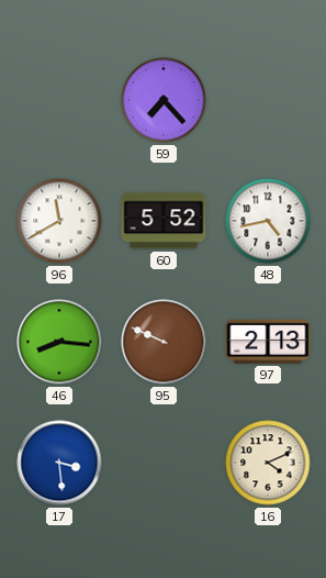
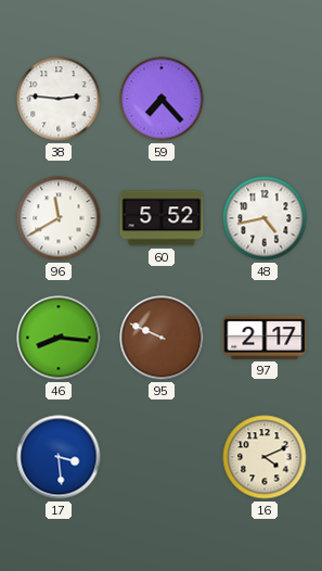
38: none -> 2:46 (59, 99)
97: 2:13 -> 2:17 (265, 338)
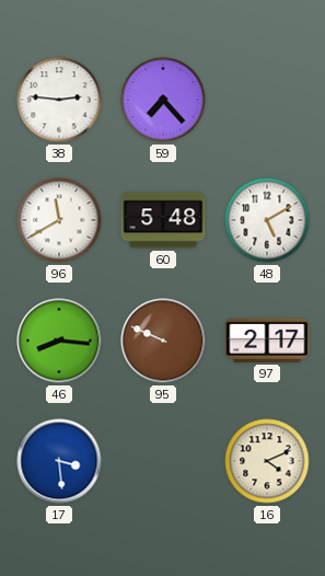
60: 5:52 -> 5:48 (163, 220)
48: 4:43 -> 5:10 (267, 220)
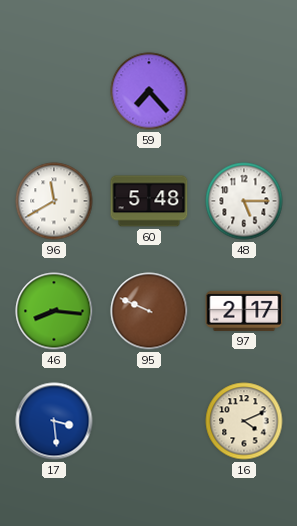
38: 2:46 -> none (59, 100)
48: 5:10 -> 5:15 (244, 201)
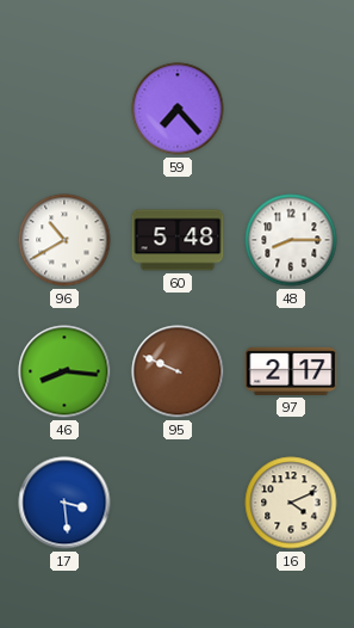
96: 11:40 -> 10:40 (64, 240)
48: 5:15 -> 8:15 (291, 240)
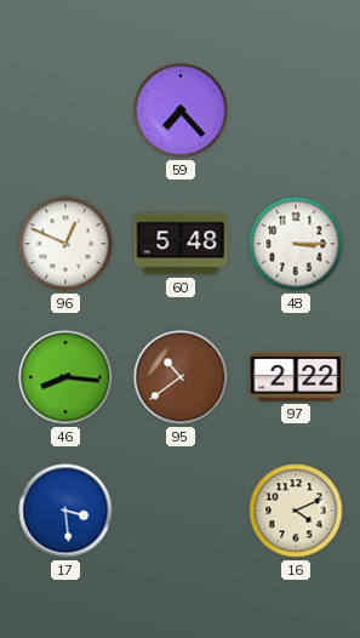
96: 10:40 -> 12:49 (65, 244)
48: 8:15 -> 3:15 (296, 244)
95: 9:49 -> 10:39 (181, 377)
97: 2:17 -> 2:22 (296, 377)
